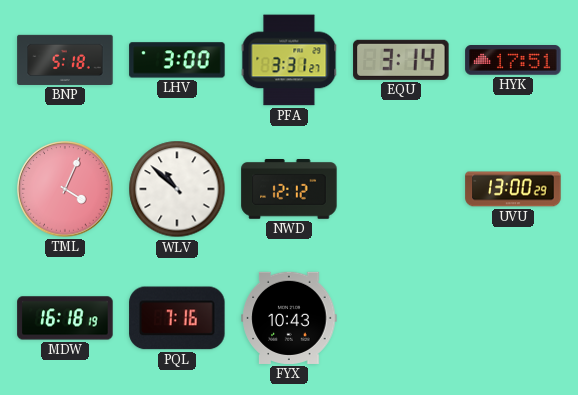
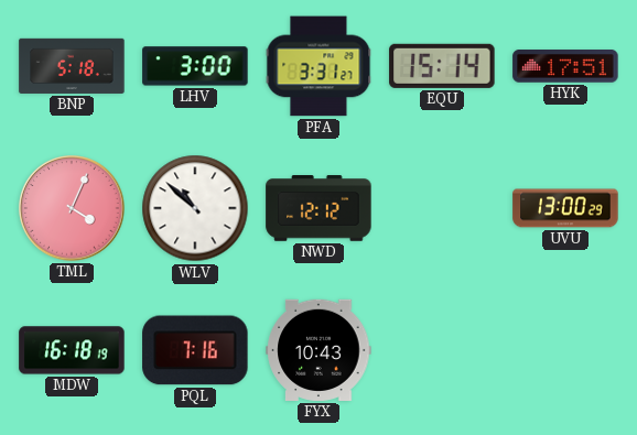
EQU: 3:14 -> 15:14 (442, 66)
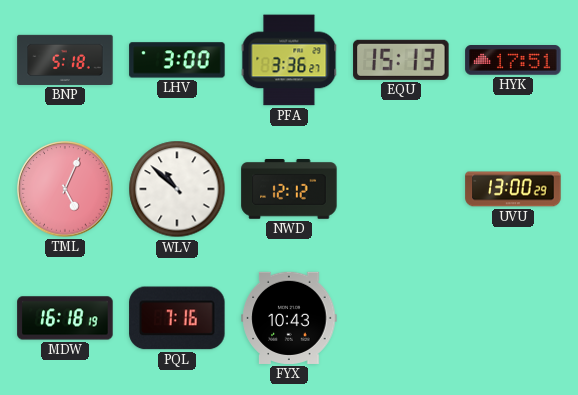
PFA: 3:31 -> 3:36 (289, 60)
EQU: 15:14 -> 15:13 (401, 60)
TML: 4:04 -> 5:04 (65, 189)
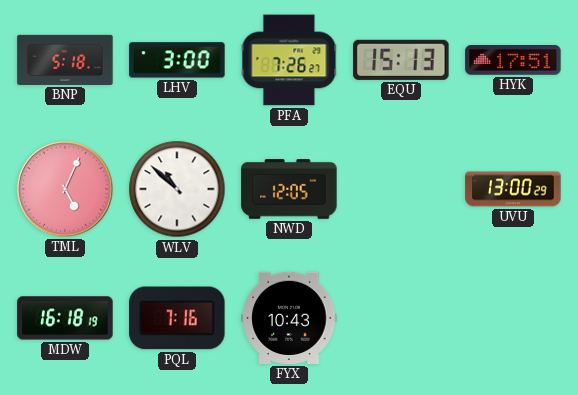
PFA: 3:36 -> 7:26 (289, 60)
NWD: 12:12 -> 12:05 (289, 190)
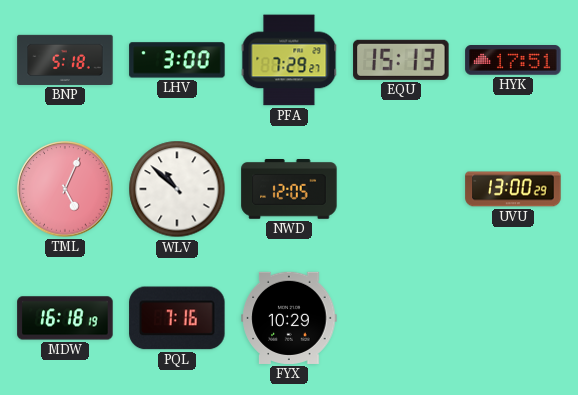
PFA: 7:26 -> 7:29 (289, 60)
FYX: 10:43 -> 10:29 (289, 318)
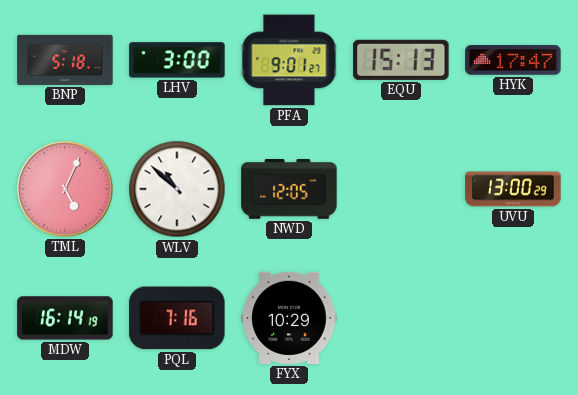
PFA: 7:29 -> 9:01 (289, 60)
HYK: 17:51 -> 17:47 (513, 60)
MDW: 16:18 -> 16:14 (65, 318)
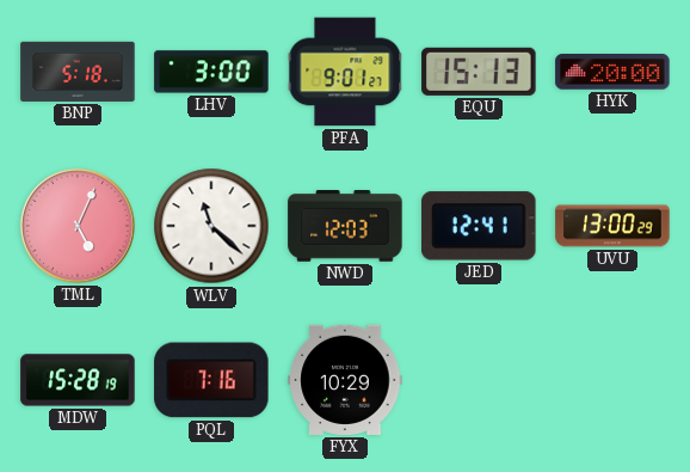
HYK: 17:47 -> 20:00 (612, 72)
WLV: 10:52 -> 11:22 (211, 226)
NWD: 12:05 -> 12:03 (345, 227)
JED: none -> 12:41 (479, 226)
MDW: 16:14 -> 15:28 (78, 380)
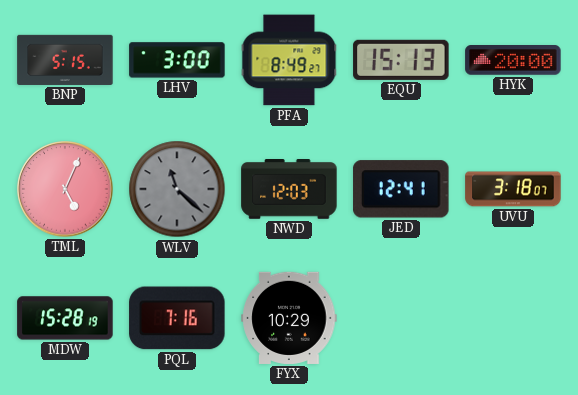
BNP: 5:18 -> 5:15 (65, 60)
PFA: 9:01 -> 8:49 (289, 60)
WLV dial: white -> grey (177, 189)
UVU: 13:00 -> 3:18 (513, 189)
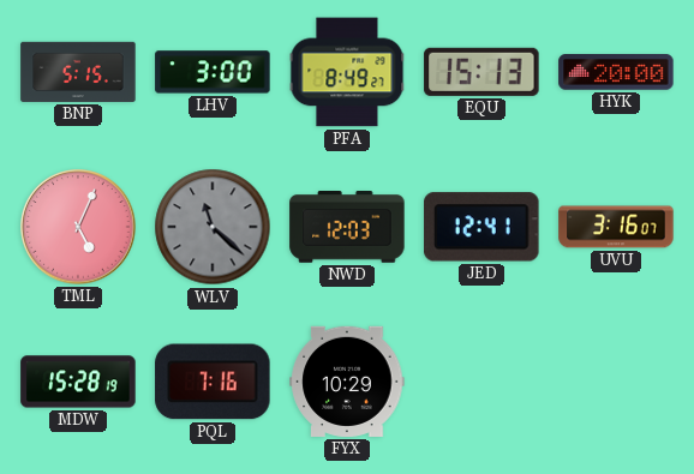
UVU: 3:18 -> 3:16 (616, 227)
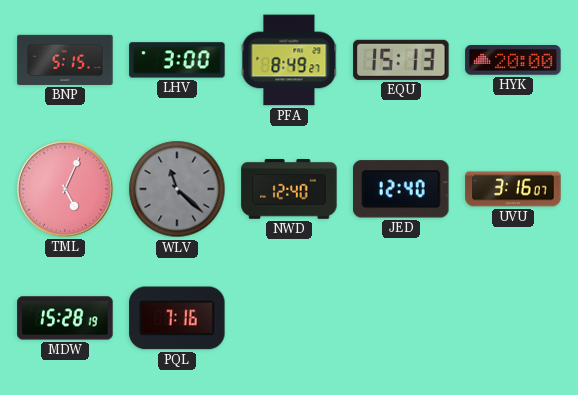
NWD: 12:03 -> 12:40 (289, 190)
JED: 12:41 -> 12:40 (401, 189)
FYX: 10:29 -> none (347, 382)
